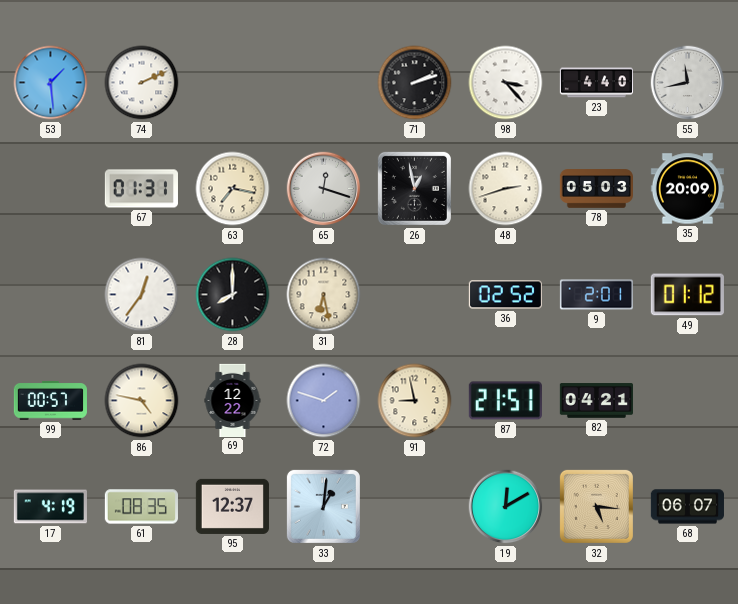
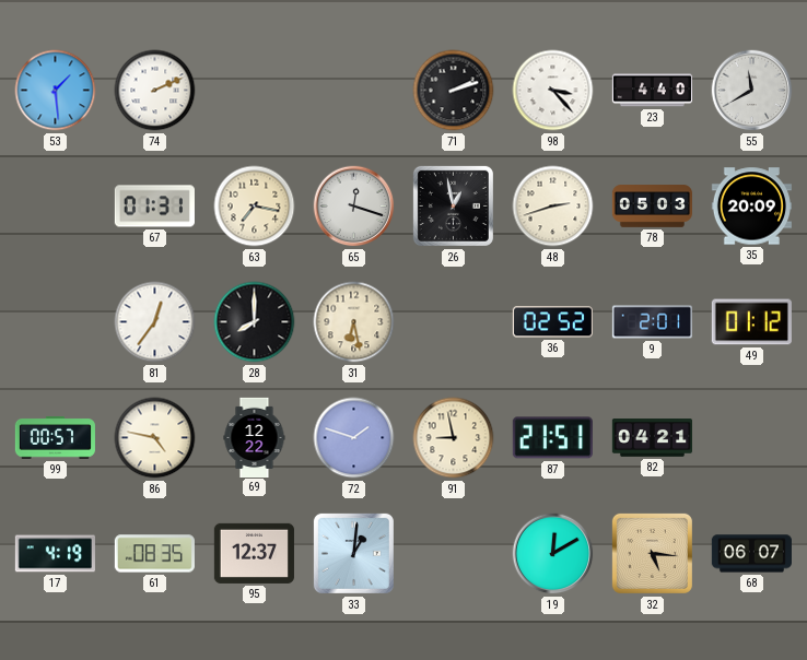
55: 11:43 -> 11:40 (752, 91)
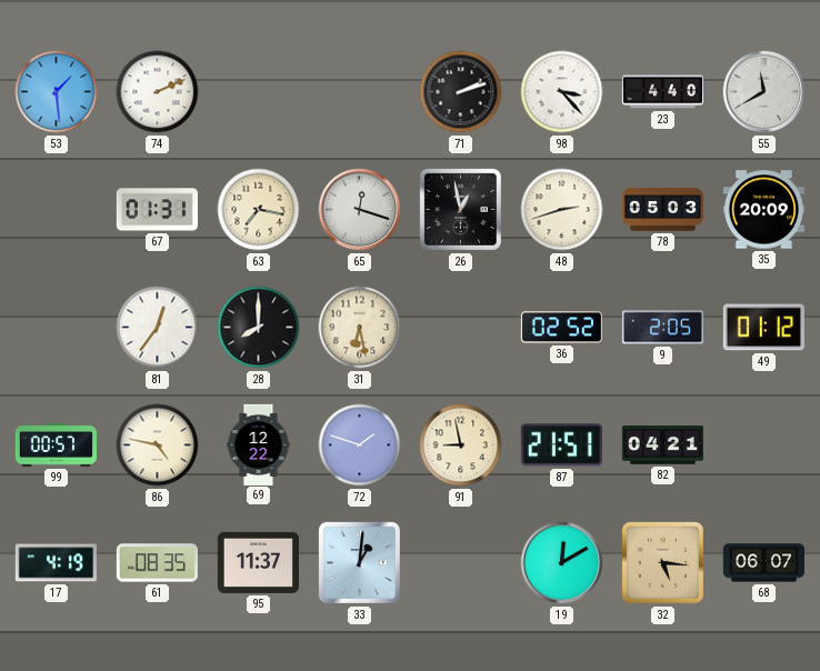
9: 2:01 -> 2:05 (662, 328)
95: 12:37 -> 11:37 (258, 562)
